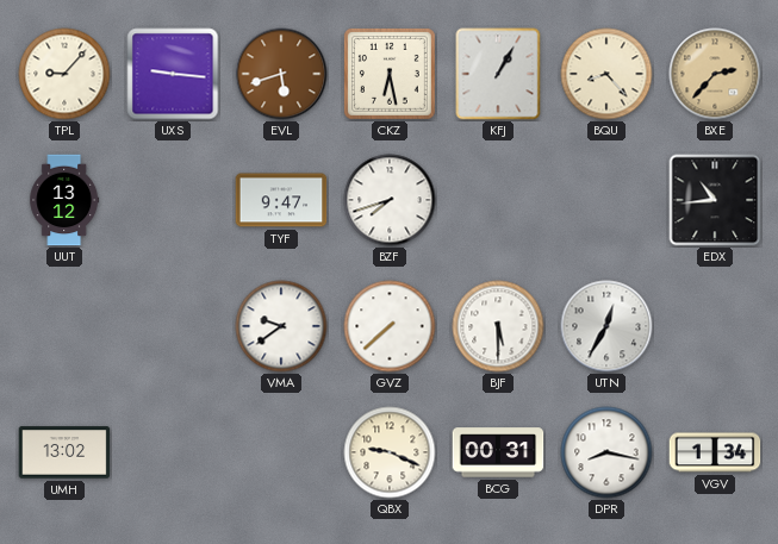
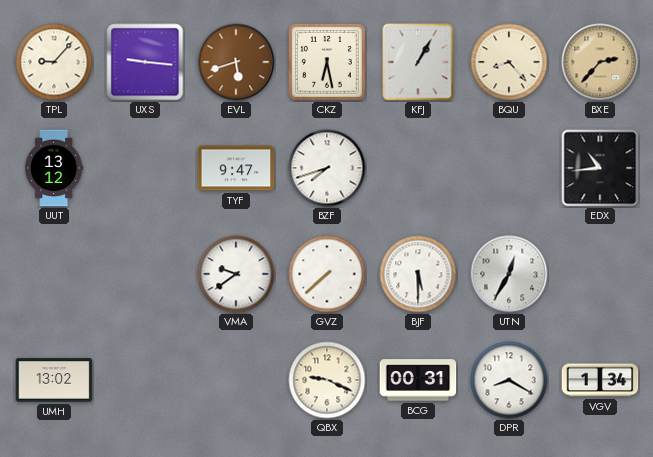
DPR: 8:17 -> 8:20 (509, 380)
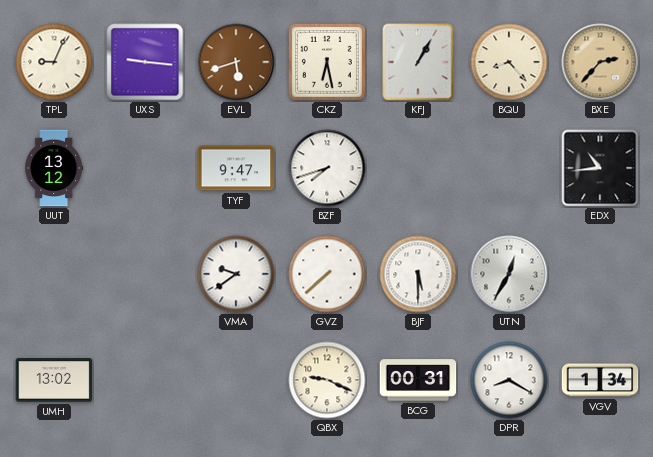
TPL: 9:07 -> 9:04 (54, 62)
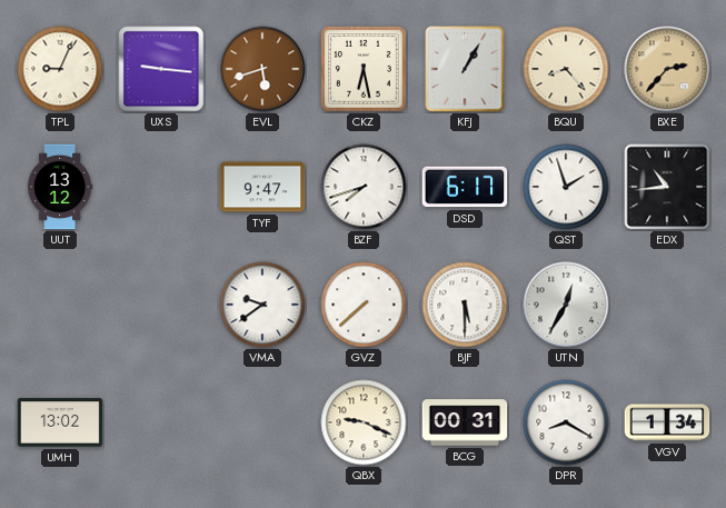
DSD: none -> 6:17 (465, 187)
QST: none -> 1:57 (566, 187)
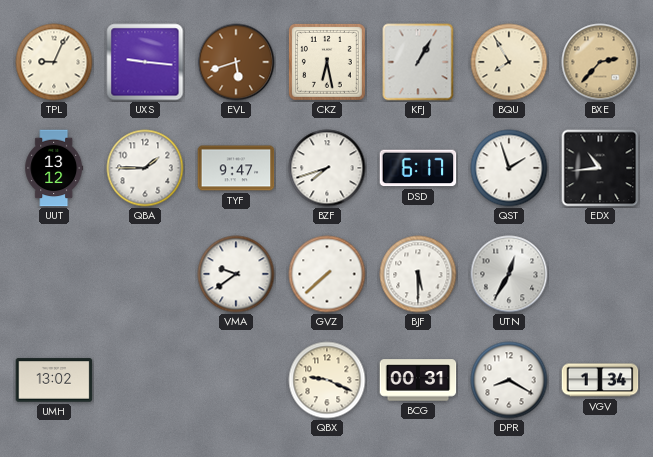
BQU: 8:23 -> 7:55 (509, 62)
QBA: none -> 1:45 (145, 168)
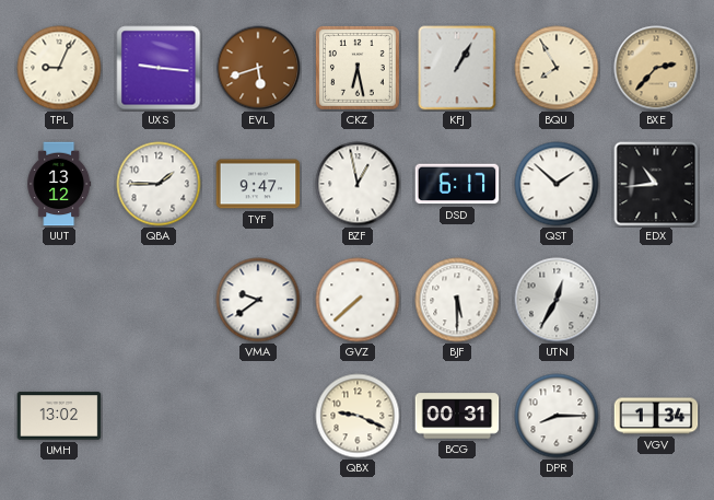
BZF: 7:42 -> 12:58 (358, 184)
QST: 1:57 -> 1:52 (557, 184)
DPR: 8:20 -> 8:15 (557, 416)
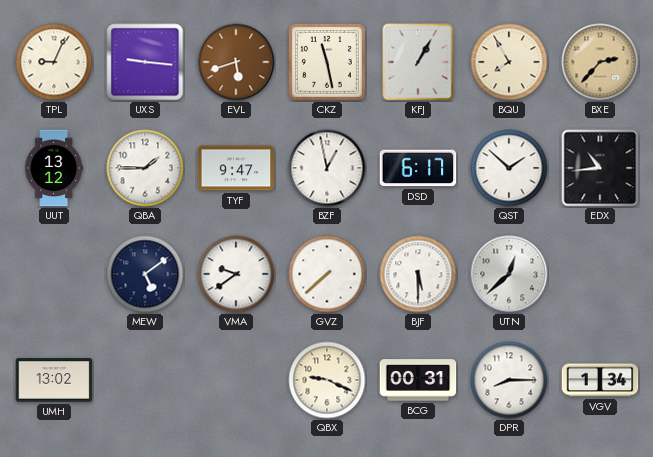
CKZ: 6:28 -> 11:28 (327, 62)
MEW: none -> 5:09 (145, 274)
UTN: 12:35 -> 12:38 (509, 274)
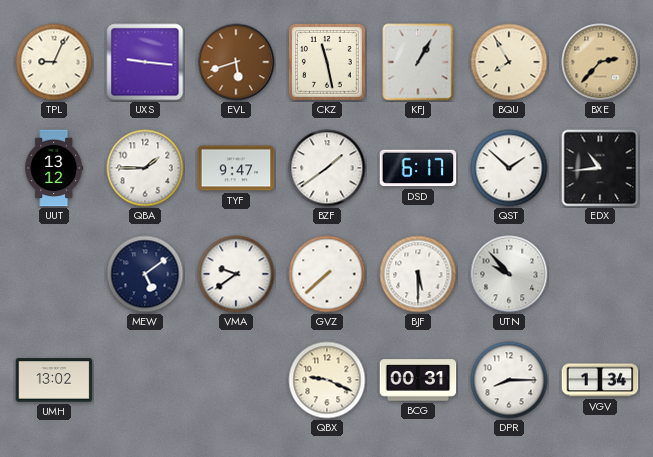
BZF: 12:58 -> 1:39 (327, 168)
UTN: 12:38 -> 9:53 (509, 274)
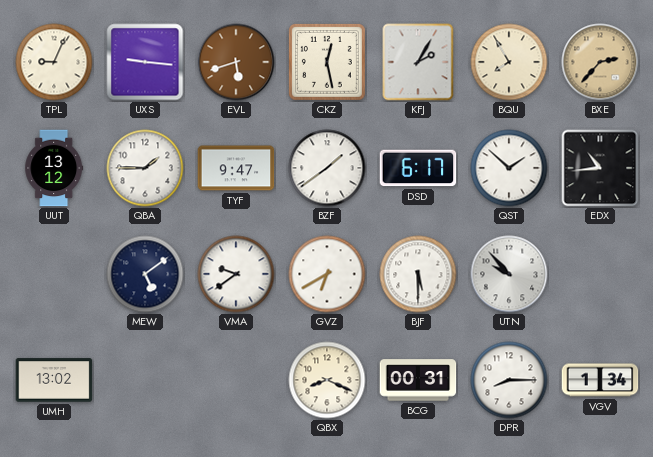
CKZ: 11:28 -> 12:28 (327, 62)
KFJ: 1:05 -> 2:05 (418, 62)
GVZ: 7:38 -> 6:40 (327, 274)
QBX: 9:19 -> 8:19 (327, 380)
